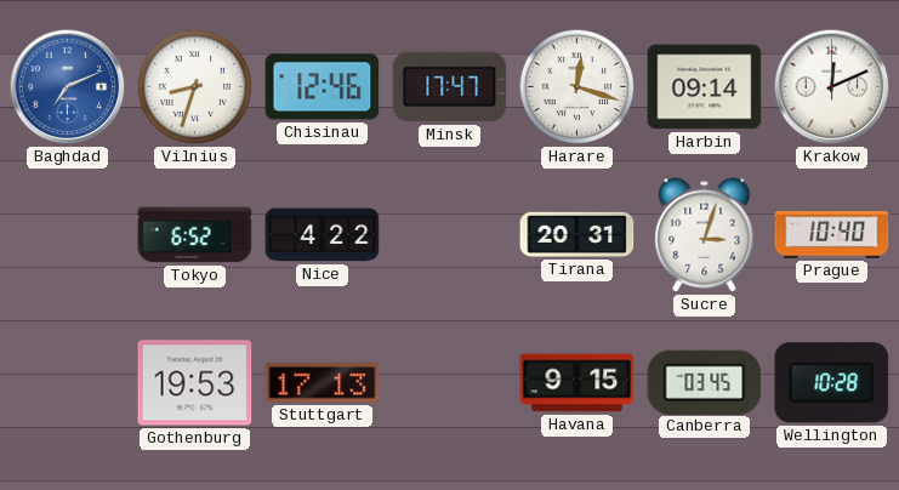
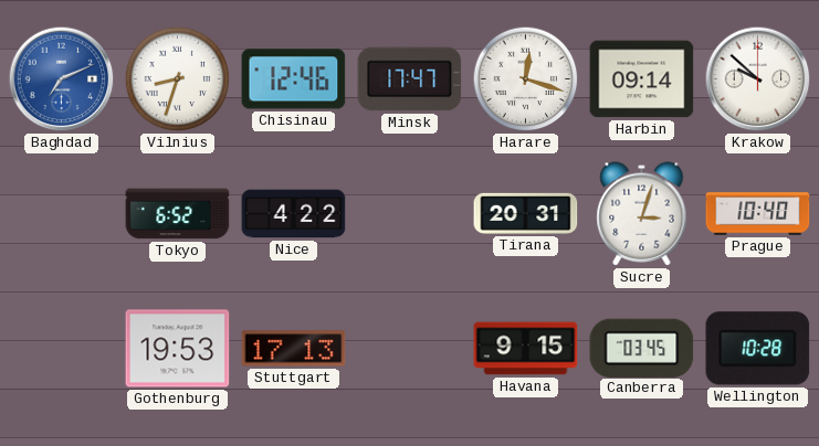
Krakow: 12:11 -> 9:52 (758, 79)
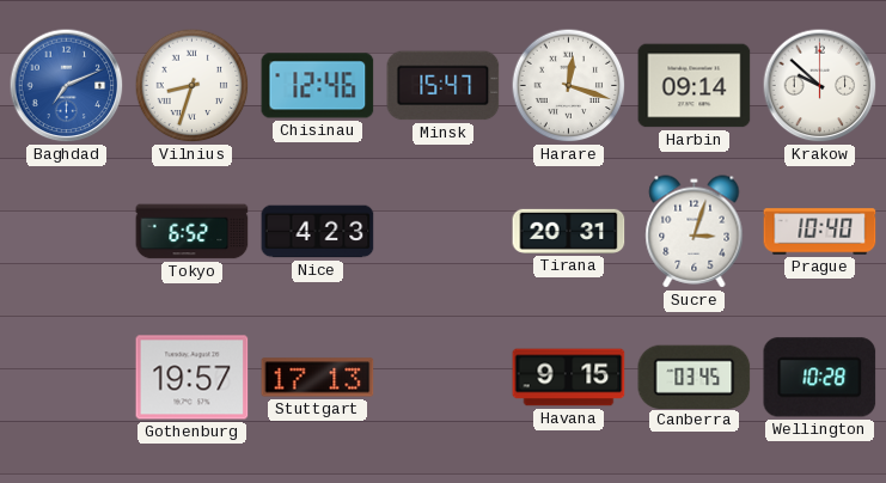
Minsk: 17:47 -> 15:47 (444, 86)
Nice: 4:22 -> 4:23 (318, 232)
Gothenburg: 19:53 -> 19:57 (193, 378)
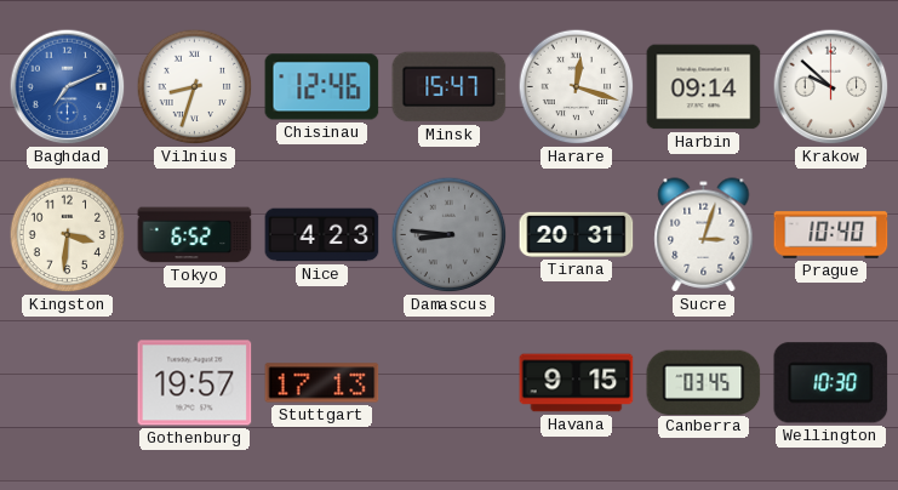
Kingston: none -> 3:31 (68, 235)
Damascus: none -> 8:46 (450, 235)
Wellington: 10:28 -> 10:30 (831, 383)
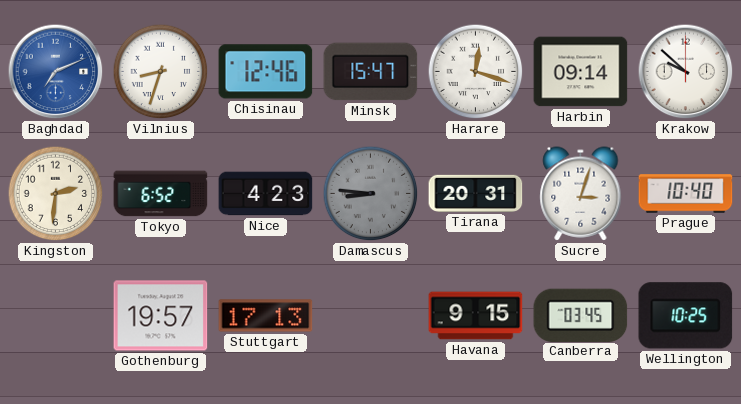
Kingston: 3:31 -> 2:31 (56, 194)
Wellington: 10:30 -> 10:25 (686, 316)
